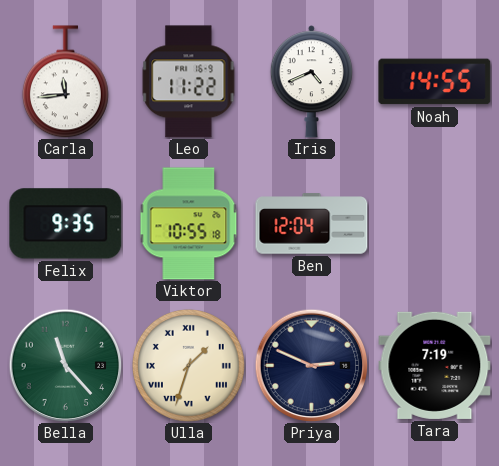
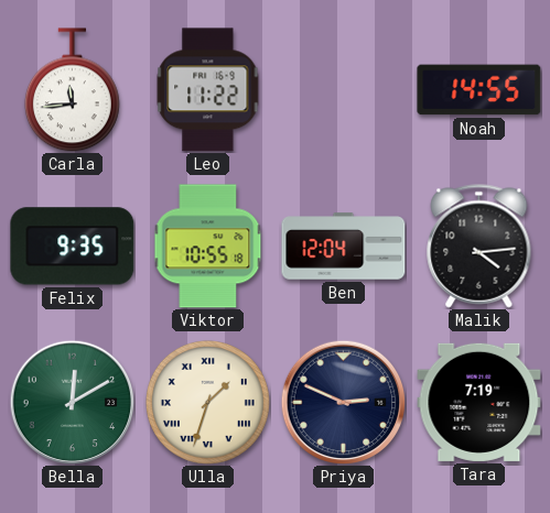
Iris: 4:41 -> none (311, 82)
Malik: none -> 4:14 (479, 247)
Bella: 11:23 -> 12:10 (72, 402)
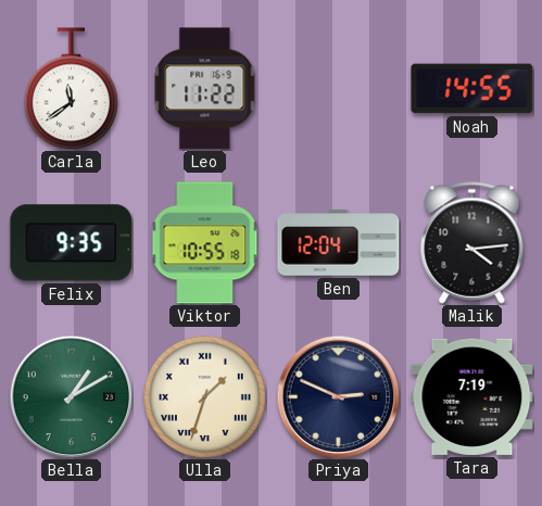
Carla: 11:44 -> 11:39 (71, 89)
Bella: 12:10 -> 1:10 (71, 396)
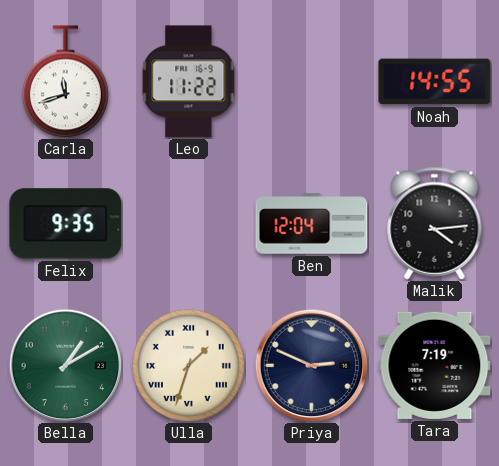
Carla: 11:39 -> 11:42 (65, 82)
Viktor: 10:55 -> none (205, 243)
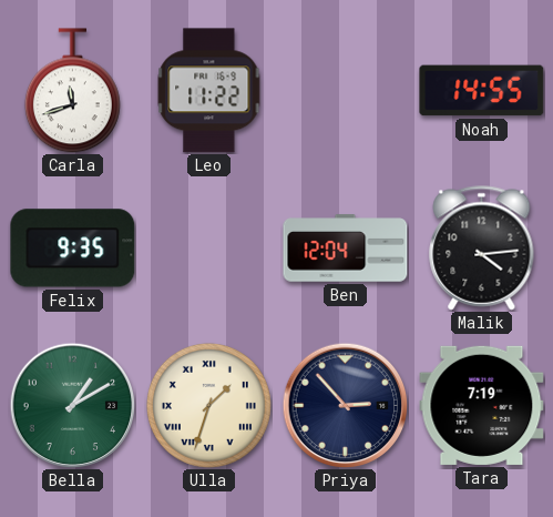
Priya: 2:49 -> 2:53 (345, 405)
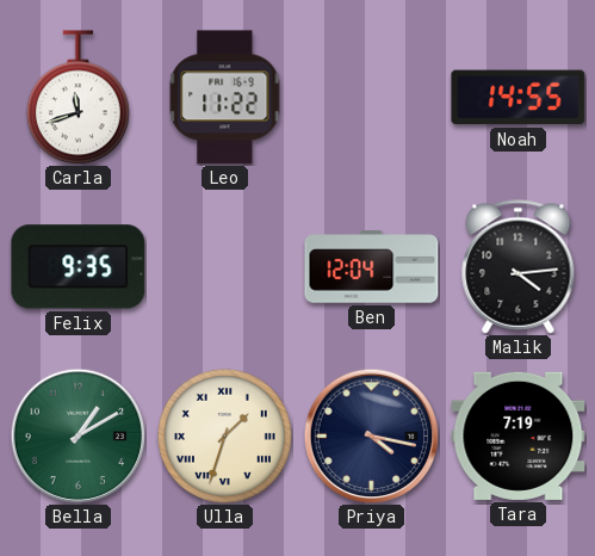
Priya: 2:53 -> 4:17 (371, 435)
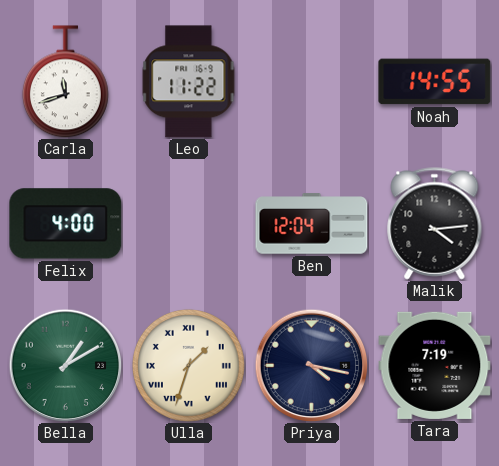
Felix: 9:35 -> 4:00 (66, 224)
